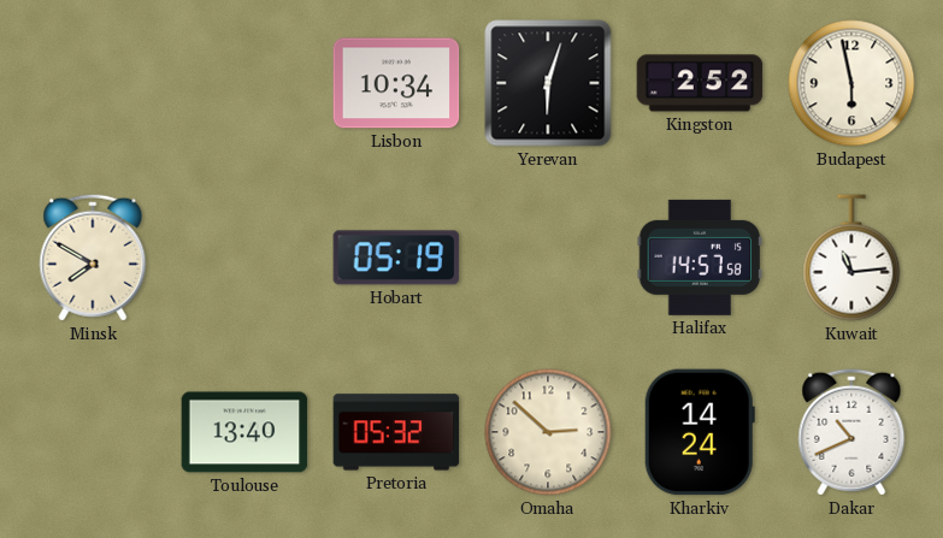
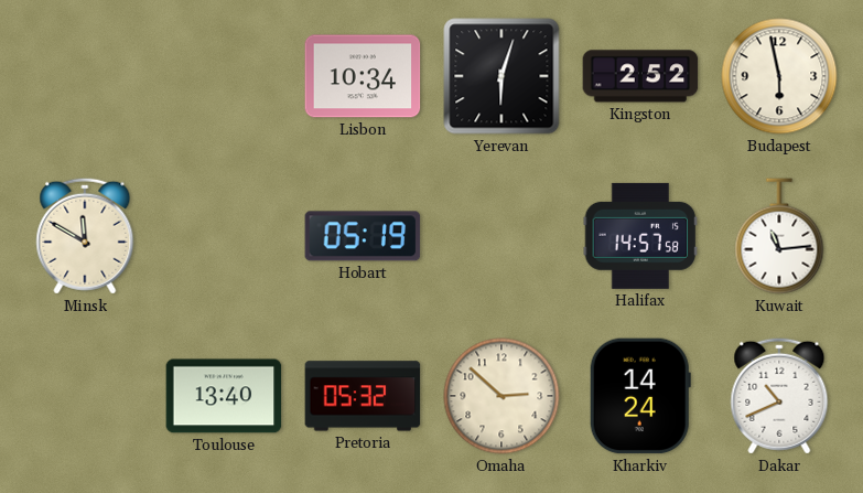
Minsk: 7:50 -> 11:50 (85, 236)
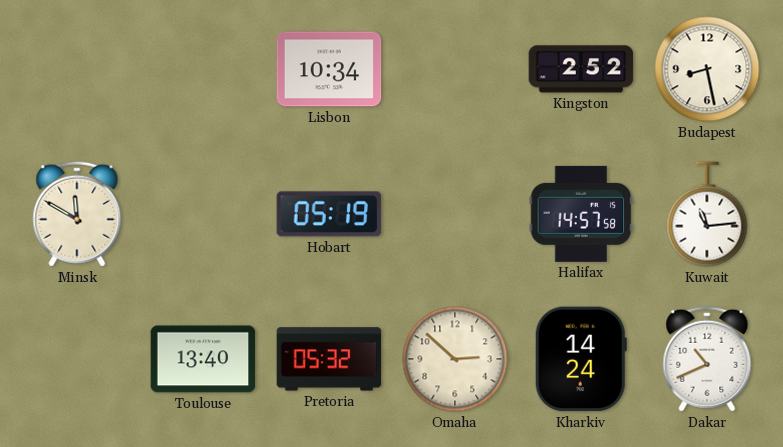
Yerevan: 6:03 -> none (501, 76)
Budapest: 5:58 -> 8:28 (707, 69)
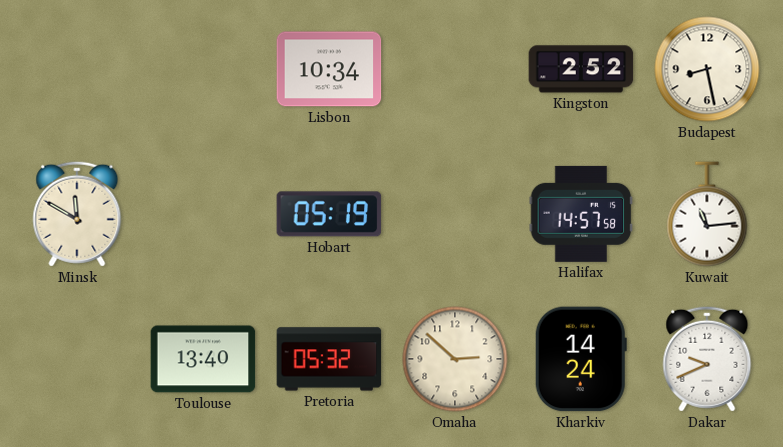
Dakar: 10:41 -> 9:41 (707, 359)
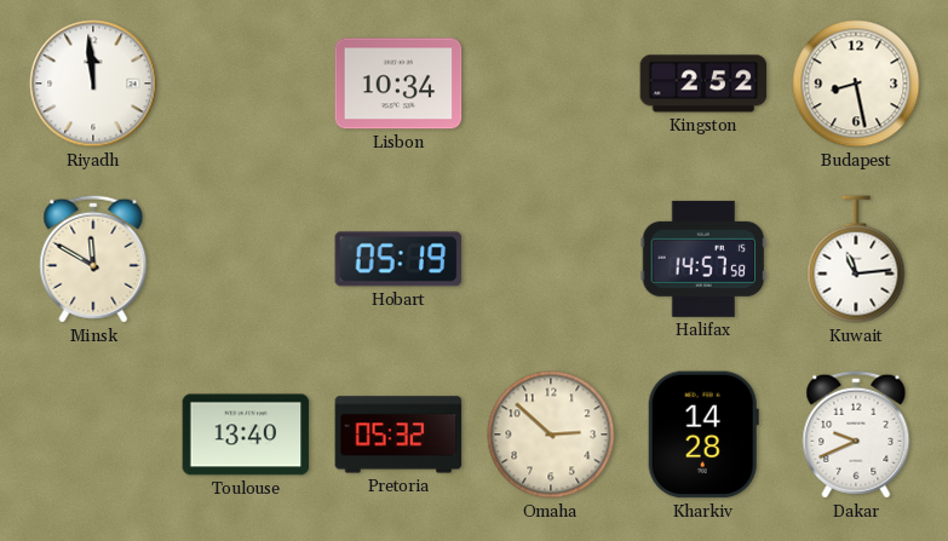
Riyadh: none -> 11:59 (93, 84)
Kharkiv: 14:24 -> 14:28 (703, 434)
